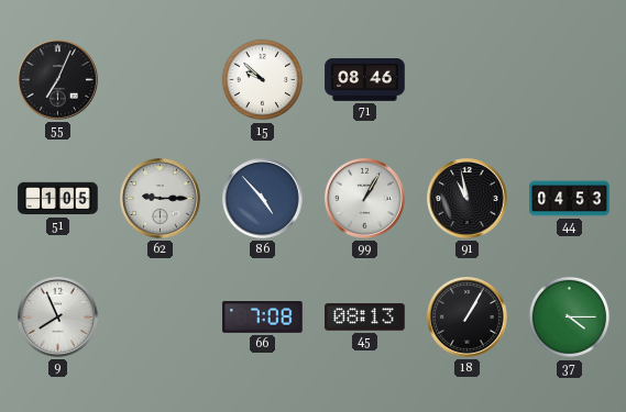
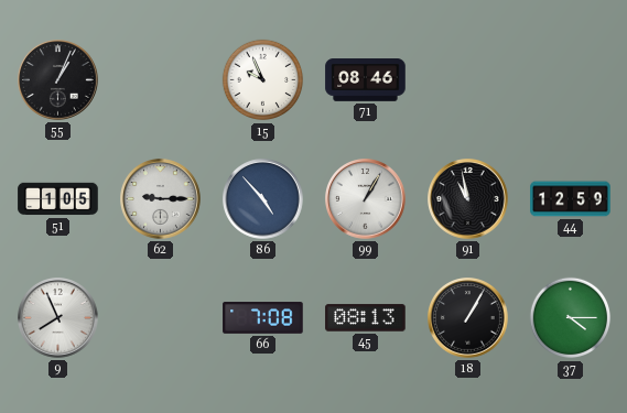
55: 7:04 -> 1:04 (58, 80)
15: 9:52 -> 9:56 (263, 80)
44: 04:53 -> 12:59 (571, 199)
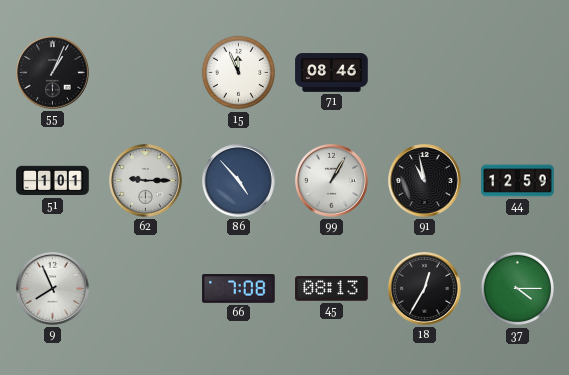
15: 9:56 -> 11:56 (239, 73)
51: 1:05 -> 1:01 (53, 181)
18: 1:05 -> 12:35 (425, 289)
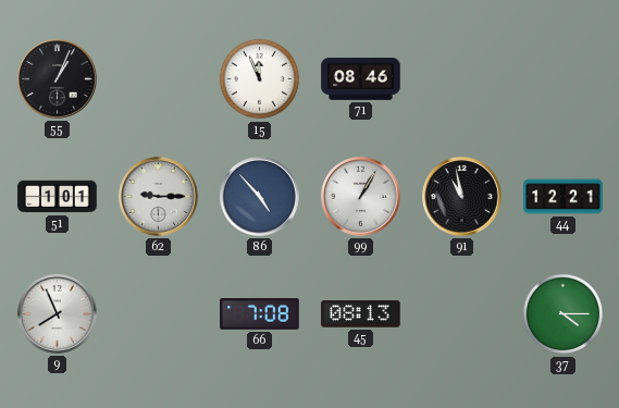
44: 12:59 -> 12:21 (564, 197)
18: 12:35 -> none (425, 289)
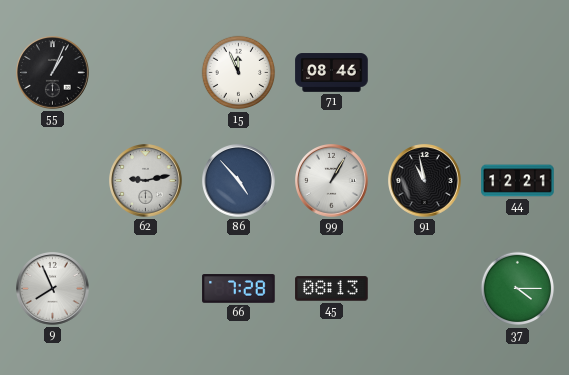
51: 1:01 -> none (58, 197)
62: 9:15 -> 9:13 (146, 181)
66: 7:08 -> 7:28 (239, 289)
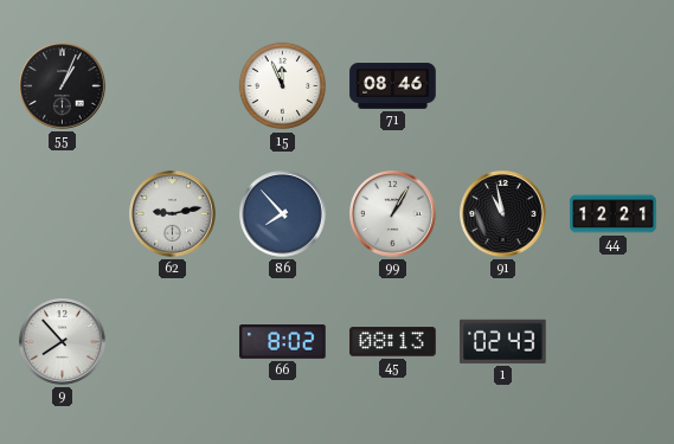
86: 4:53 -> 7:53 (283, 214)
9: 7:56 -> 7:53 (63, 342)
66: 7:28 -> 8:02 (283, 342)
1: none -> 02:43 (503, 341)
37: 4:15 -> none (518, 289)
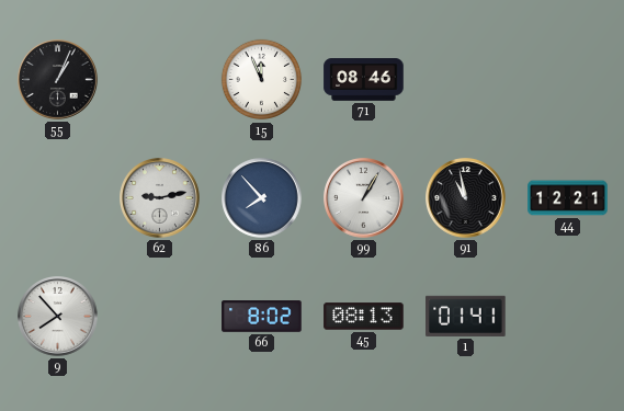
1: 02:43 -> 01:41 (466, 316)
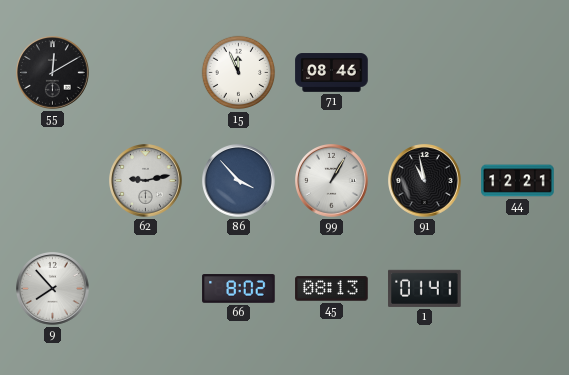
55: 1:04 -> 12:10 (53, 73)
86: 7:53 -> 3:53 (239, 181)
